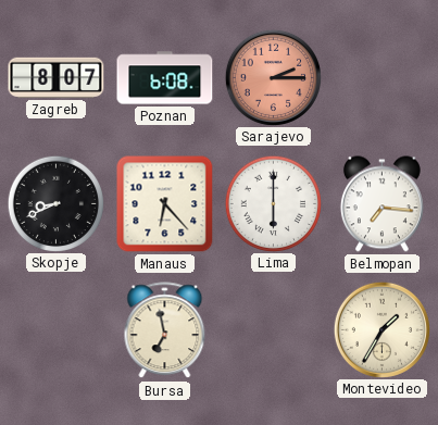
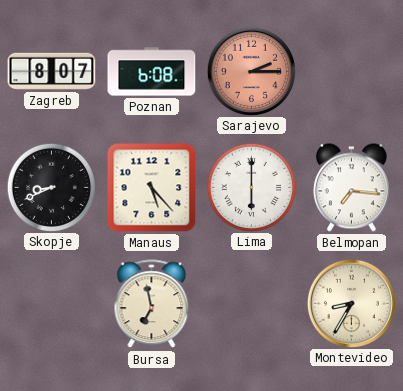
Manaus: 6:23 -> 5:23 (152, 188)
Montevideo: 1:35 -> 8:35 (351, 303)
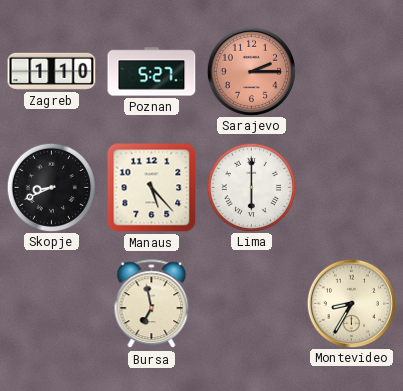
Zagreb: 8:07 -> 1:10 (52, 71)
Poznan: 6:08 -> 5:27 (152, 72)
Belmopan: 7:16 -> none (351, 188)
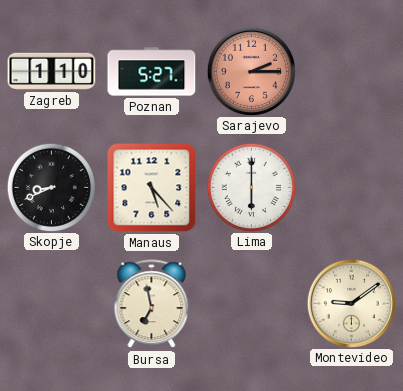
Montevideo: 8:35 -> 9:09 (351, 303)
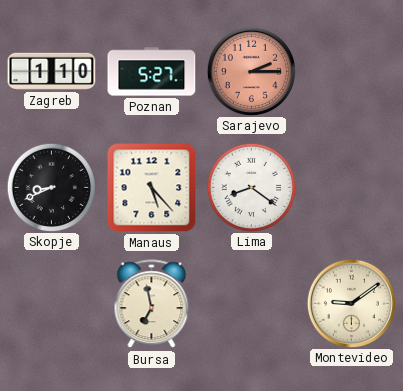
Lima: 6:00 -> 8:21 (251, 187)
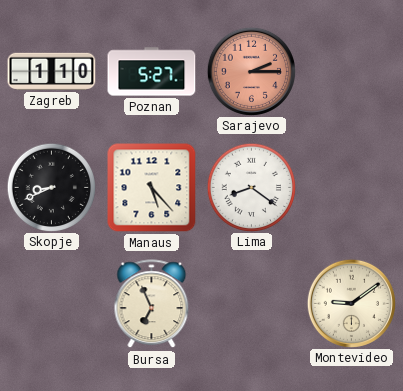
Bursa: 6:58 -> 6:56 (152, 304)
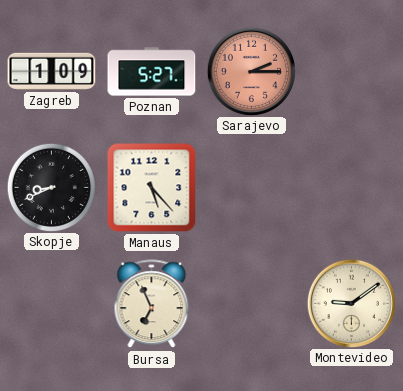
Zagreb: 1:10 -> 1:09 (52, 71)
Lima: 8:21 -> none (251, 187)
